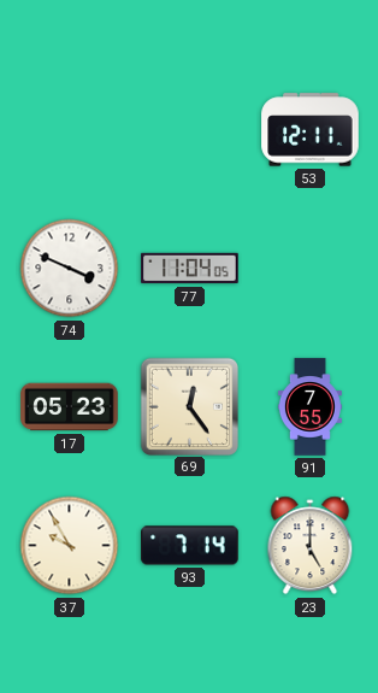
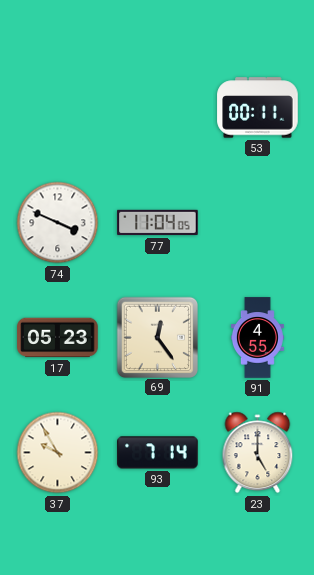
53: 12:11 -> 00:11 (258, 108)
91: 7:55 -> 4:55 (257, 338)
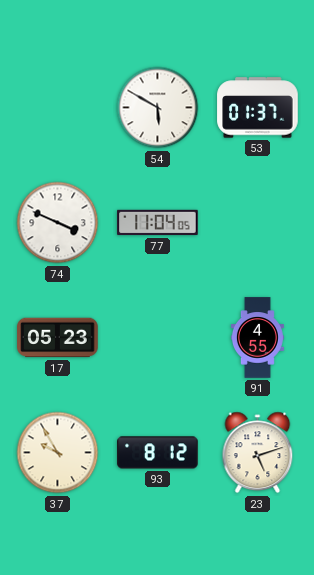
54: none -> 5:50 (158, 108)
53: 00:11 -> 01:37 (258, 108)
69: 12:24 -> none (157, 337)
93: 7:14 -> 8:12 (158, 453)
23: 5:00 -> 5:12 (258, 453)
